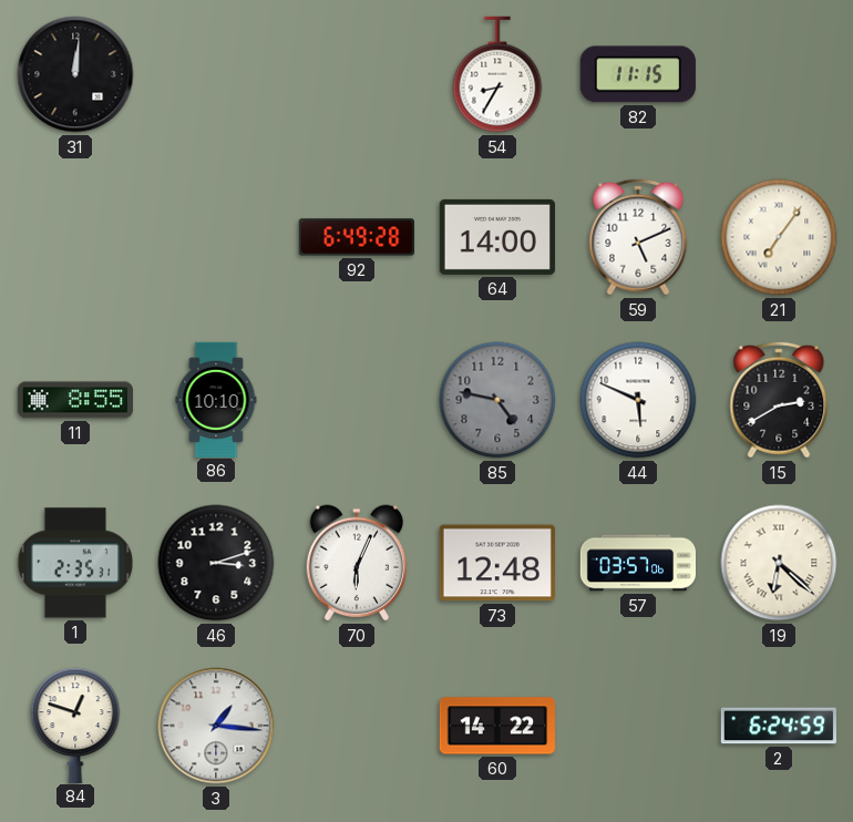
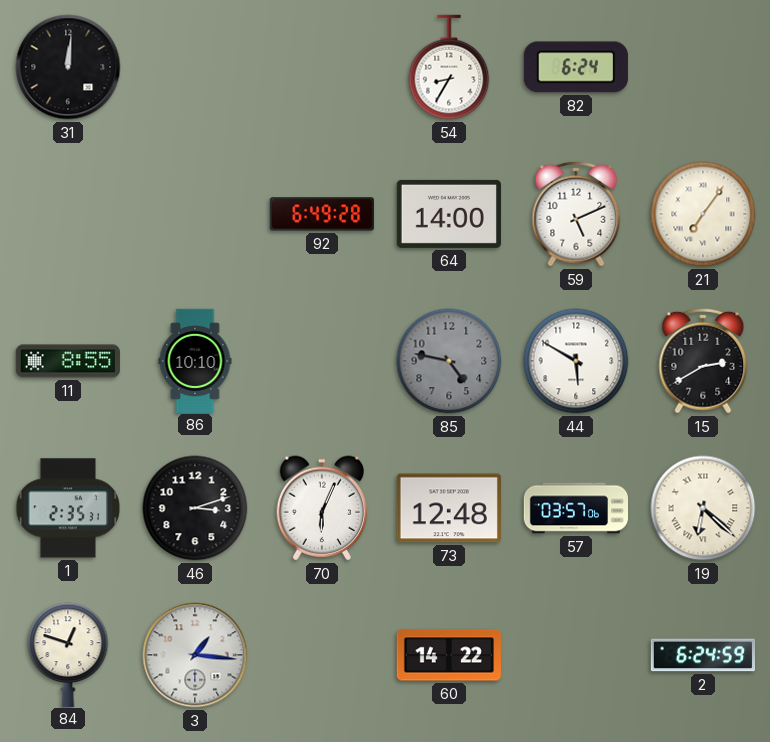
82: 11:15 -> 6:24 (576, 67)
44: 5:49 -> 5:50 (576, 361)
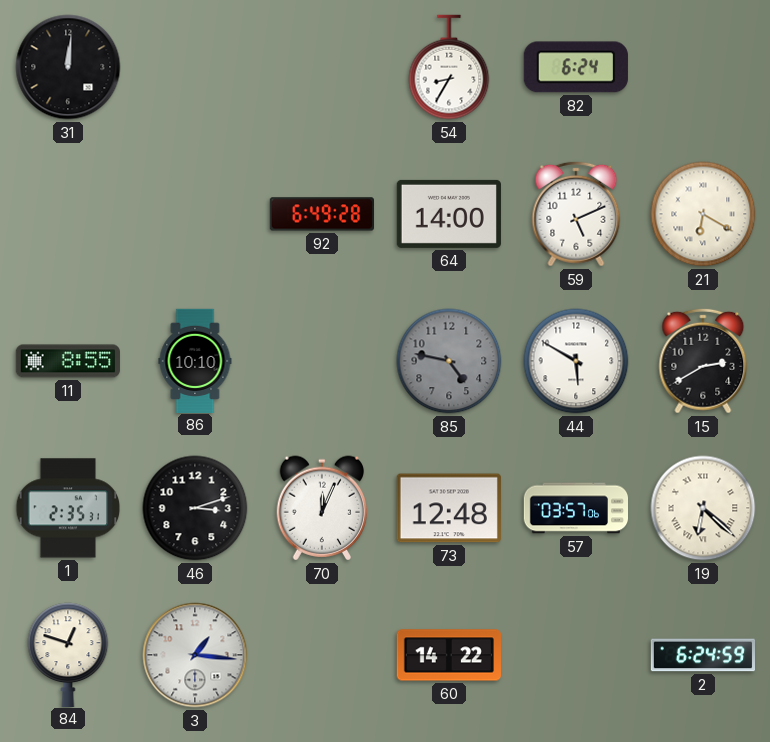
21: 7:06 -> 6:20 (703, 214)
70: 6:04 -> 12:04 (322, 508)
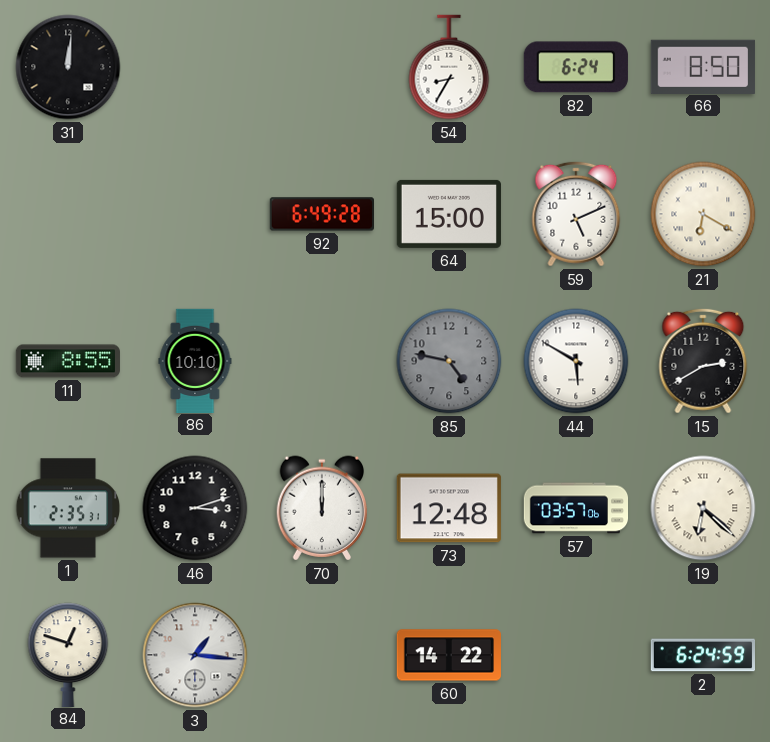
66: none -> 8:50 (703, 66)
64: 14:00 -> 15:00 (449, 214)
70: 12:04 -> 12:00 (322, 508)
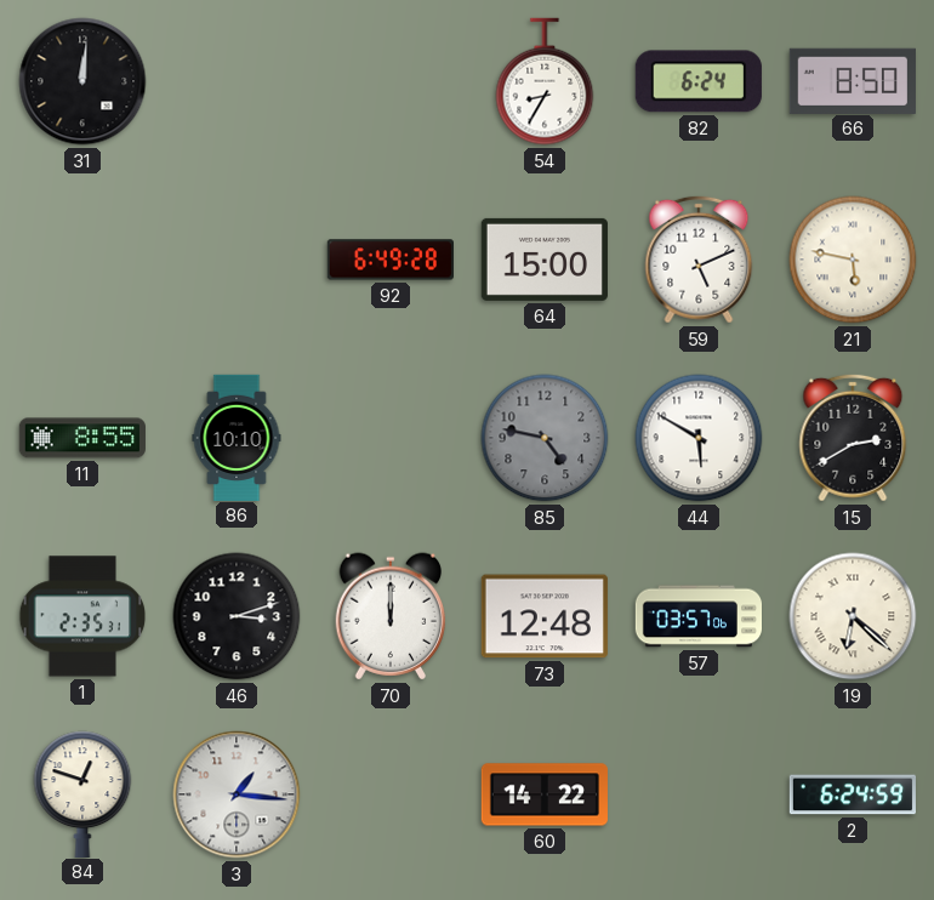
21: 6:20 -> 5:47 (853, 260)
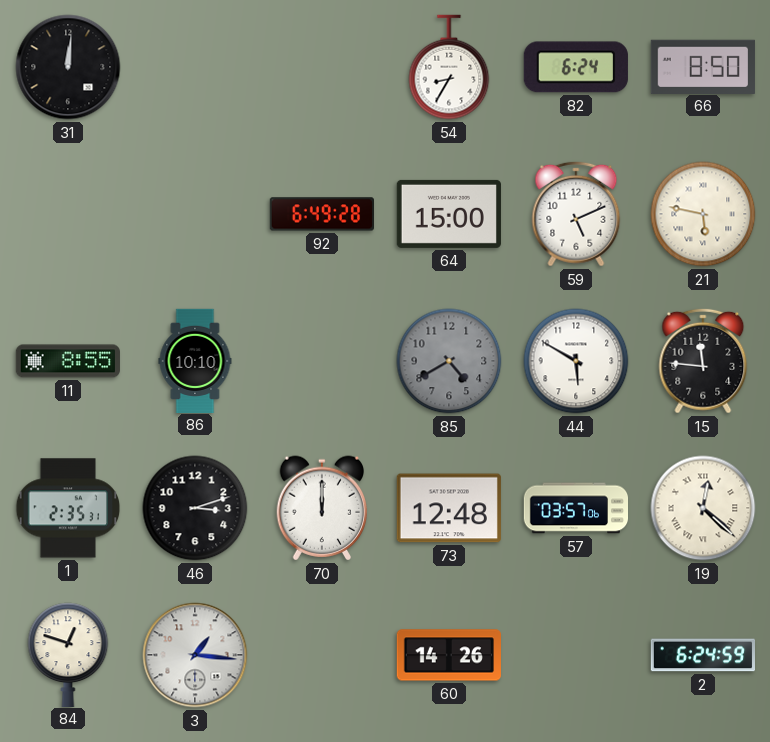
85: 4:47 -> 4:40 (449, 361)
15: 2:40 -> 11:46 (703, 361)
19: 6:22 -> 12:22 (703, 508)
60: 14:22 -> 14:26 (449, 655)
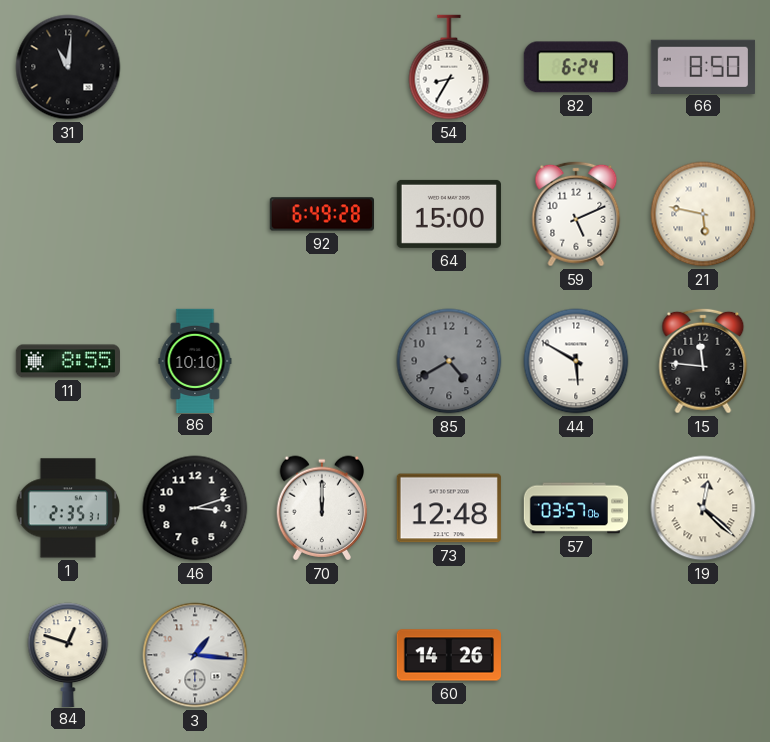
31: 12:01 -> 11:01 (68, 67)
2: 6:24 -> none (702, 655)
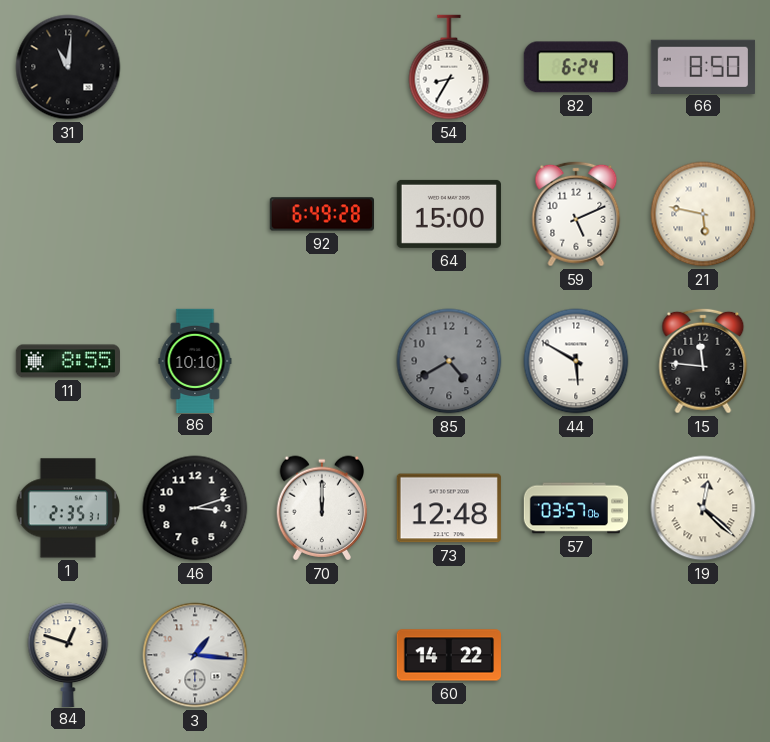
60: 14:26 -> 14:22 (449, 655)
